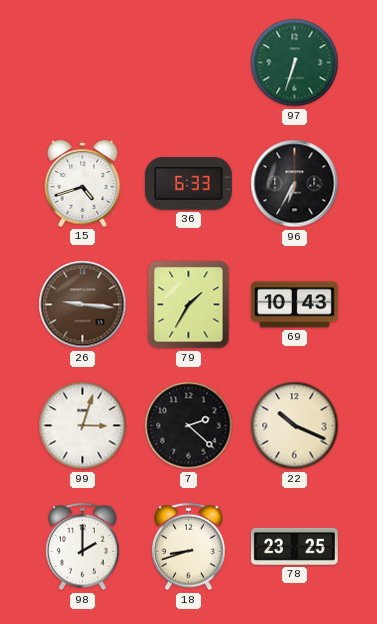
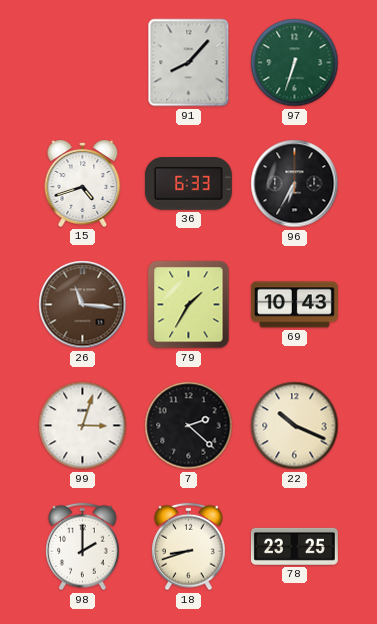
91: none -> 8:07 (189, 63)
26: 9:16 -> 11:16 (83, 305)
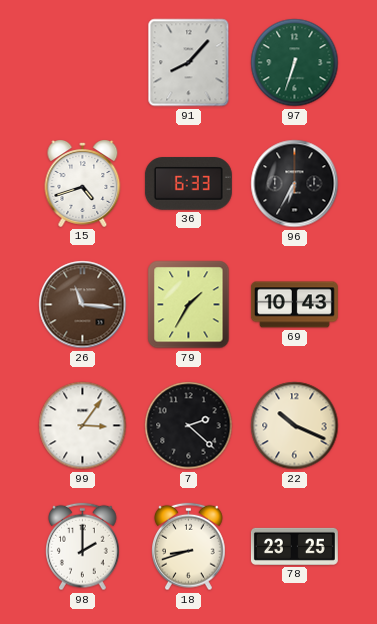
99: 3:03 -> 3:06 (83, 426)
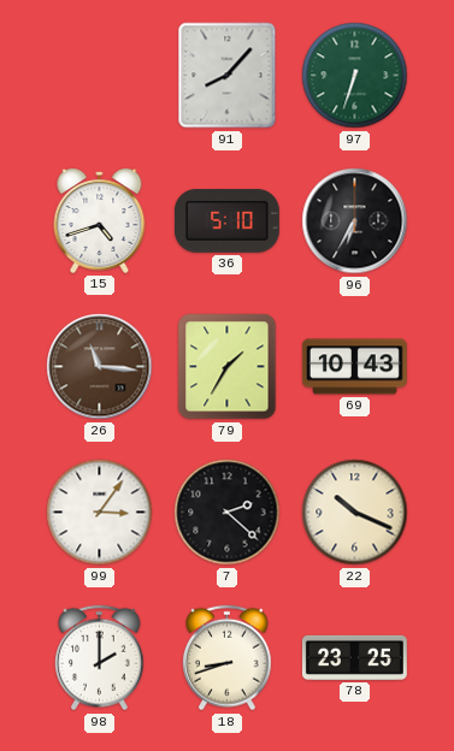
36: 6:33 -> 5:10 (226, 221)
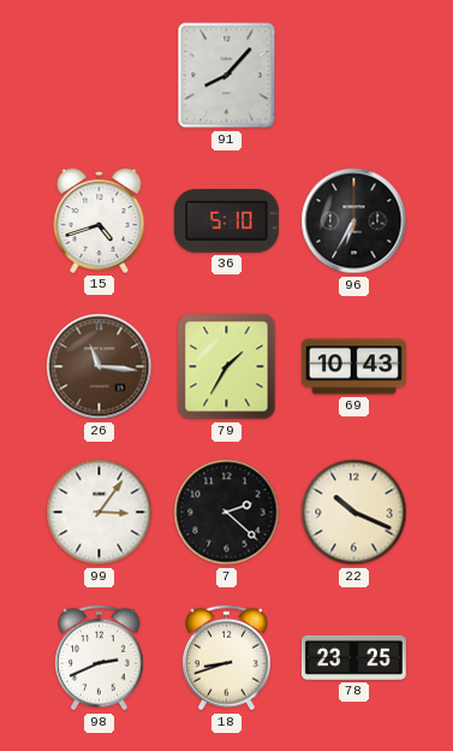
97: 6:33 -> none (355, 76)
98: 2:00 -> 2:41 (100, 658)
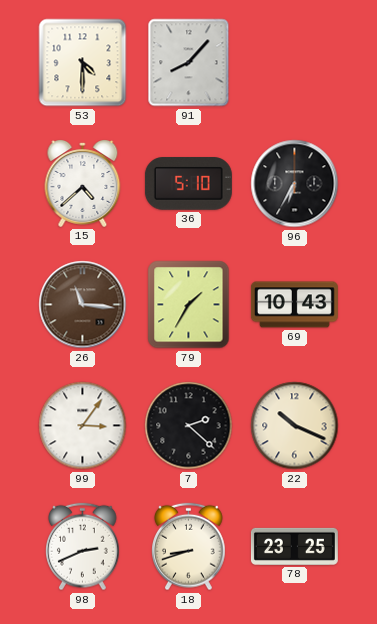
53: none -> 4:30 (83, 63)
15: 4:42 -> 4:38 (83, 183)
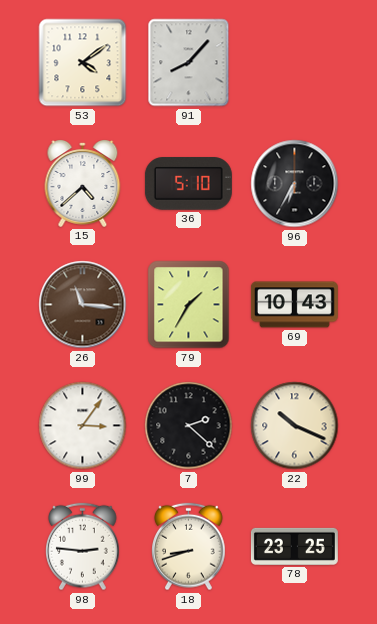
53: 4:30 -> 4:09 (83, 63)
98: 2:41 -> 2:46 (83, 547)
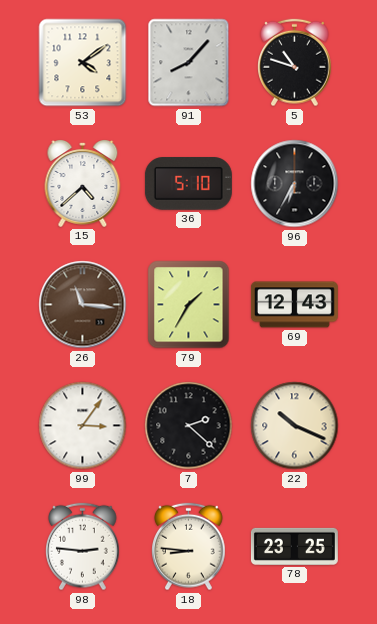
5: none -> 10:48 (295, 63)
69: 10:43 -> 12:43 (294, 305)
18: 8:42 -> 8:46 (189, 547)
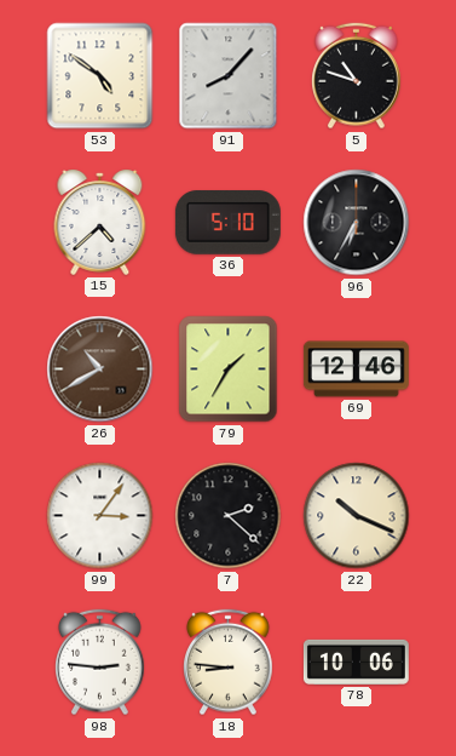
53: 4:09 -> 4:51 (100, 76)
26: 11:16 -> 10:40 (100, 370)
69: 12:43 -> 12:46 (356, 370)
78: 23:25 -> 10:06 (356, 661)
